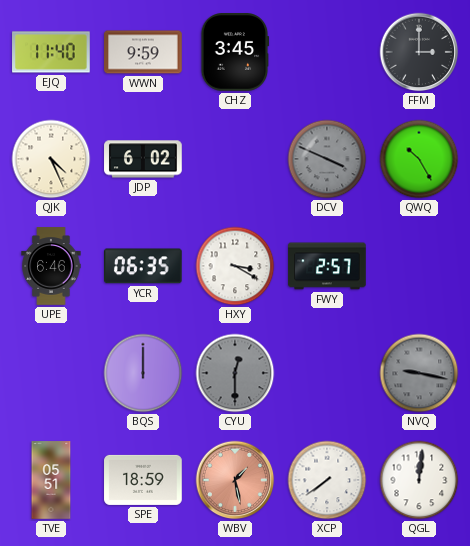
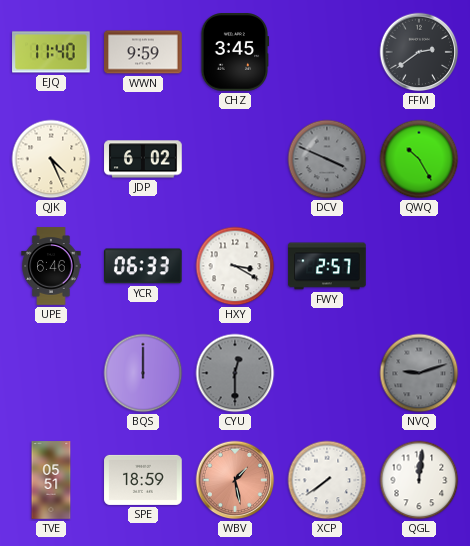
FFM: 3:00 -> 2:39 (419, 52)
YCR: 06:35 -> 06:33 (144, 266)
NVQ: 9:17 -> 9:12 (419, 373)
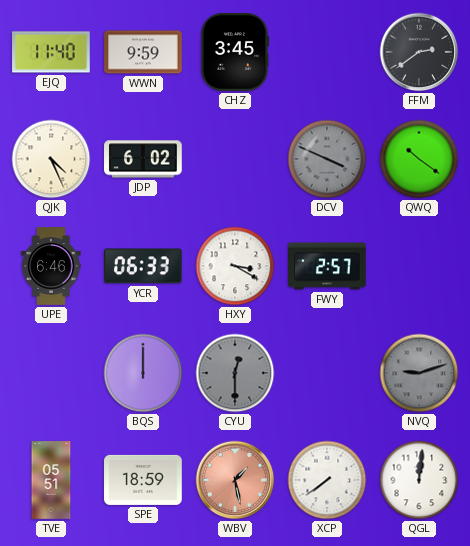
QWQ: 10:25 -> 10:21 (419, 159)
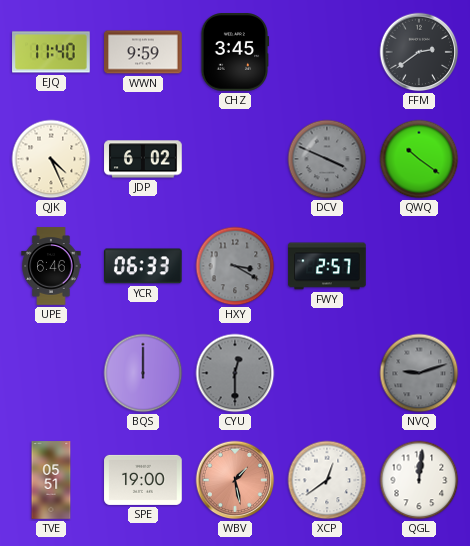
HXY dial: white -> grey (235, 266)
SPE: 18:59 -> 19:00 (143, 480)
XCP: 7:39 -> 12:39 (327, 480)
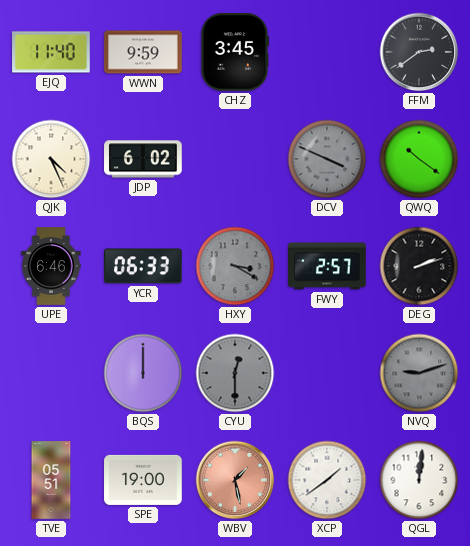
DEG: none -> 2:12 (419, 266)
XCP: 12:39 -> 1:39 (327, 480)
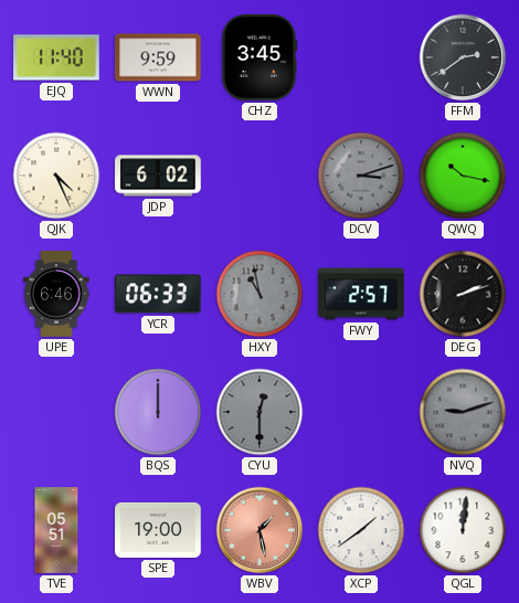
DCV: 3:49 -> 3:12 (361, 176)
QWQ: 10:21 -> 10:17 (463, 176)
HXY: 3:20 -> 10:58 (259, 294)
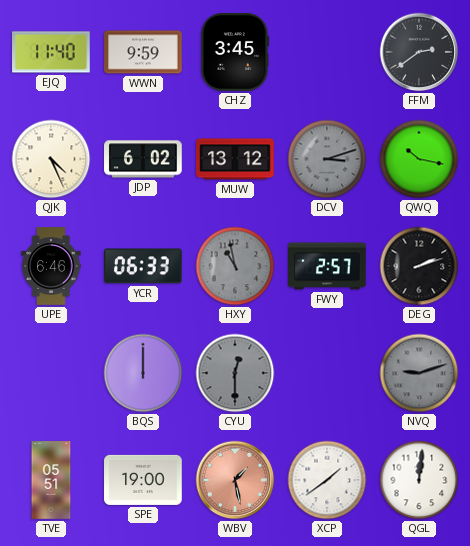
MUW: none -> 13:12 (235, 159)
